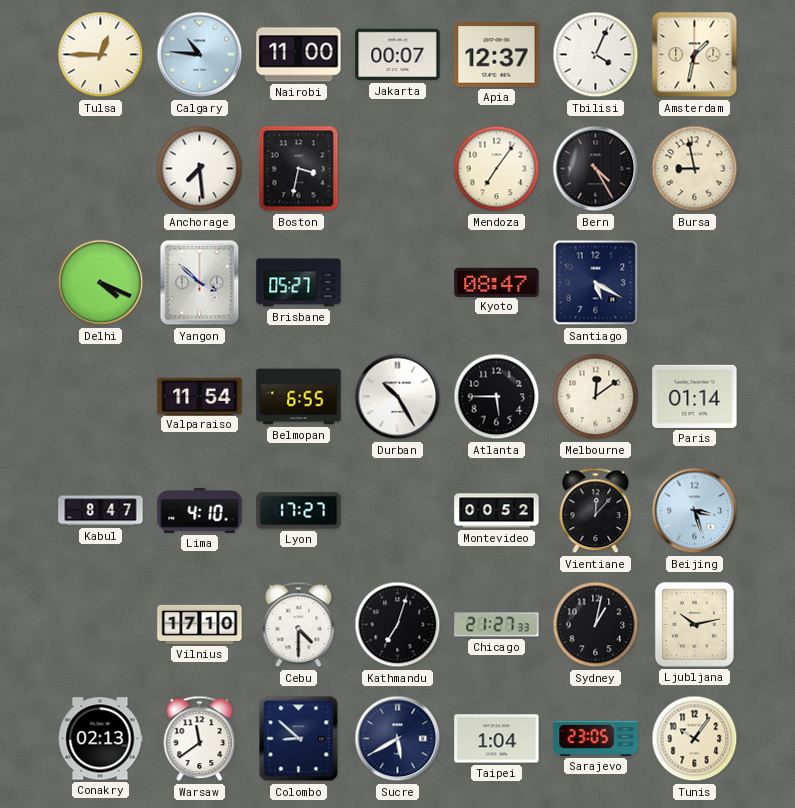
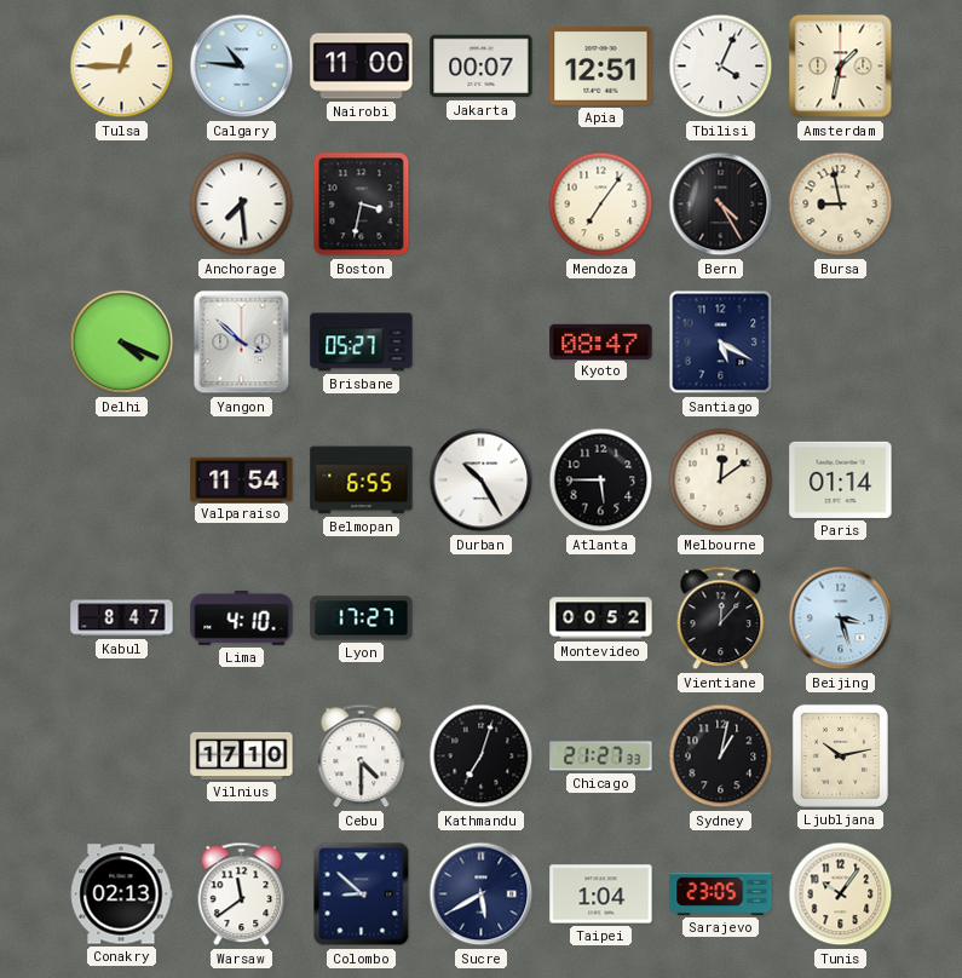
Apia: 12:37 -> 12:51 (601, 67)
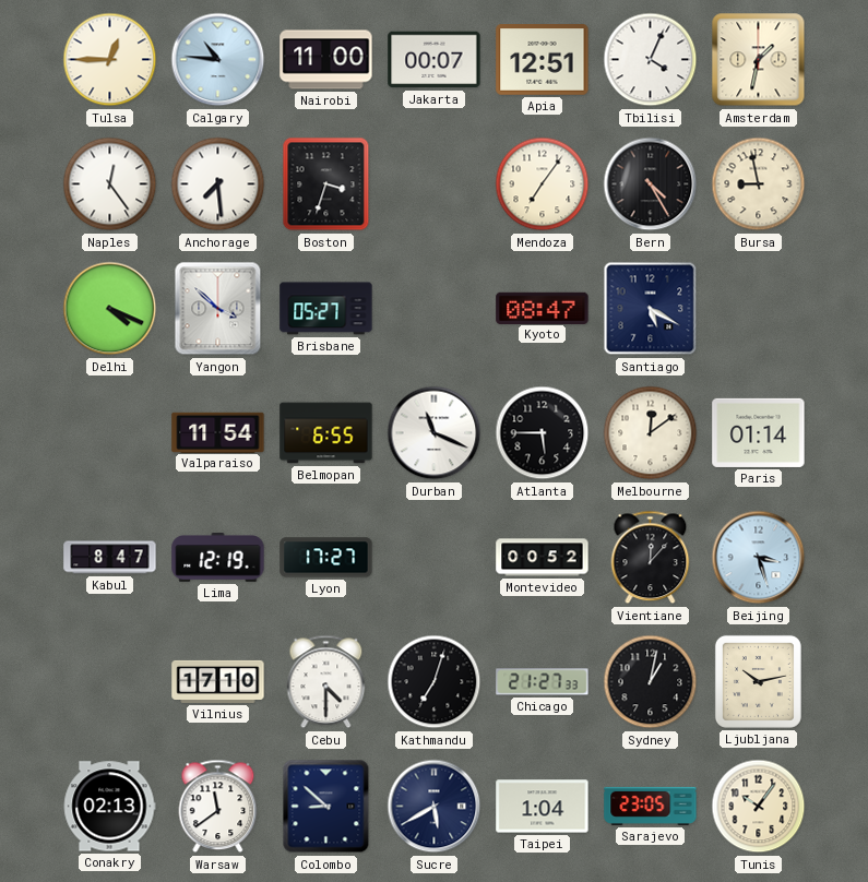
Naples: none -> 12:24 (110, 184)
Boston: 3:32 -> 3:33 (326, 184)
Durban: 10:25 -> 11:19 (435, 433)
Lima: 4:10 -> 12:19 (218, 558)
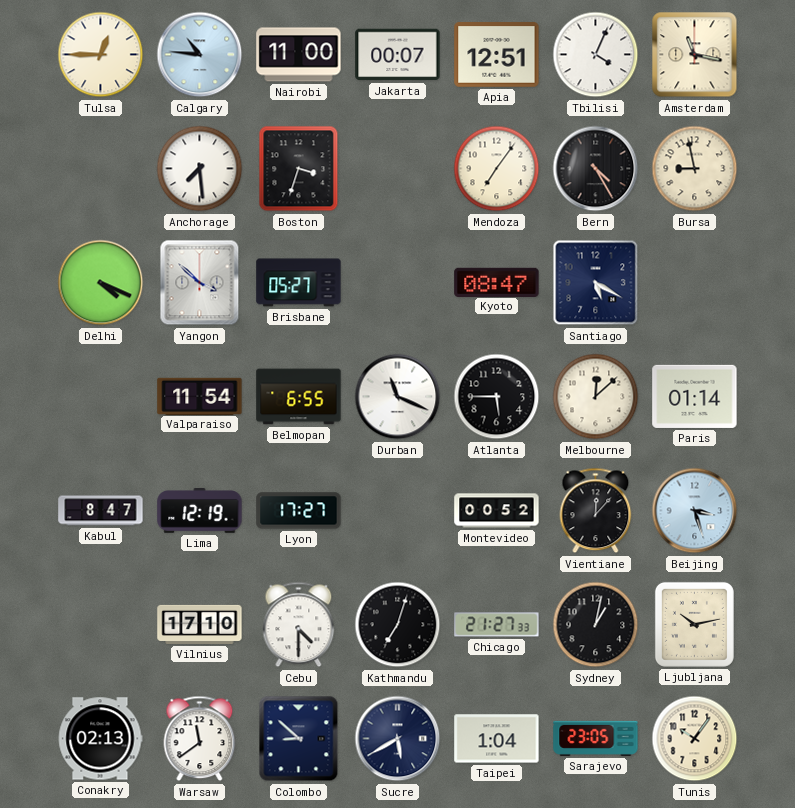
Amsterdam: 1:32 -> 11:17 (695, 55)
Naples: 12:24 -> none (110, 184)
Melbourne: 12:09 -> 12:08 (596, 397)
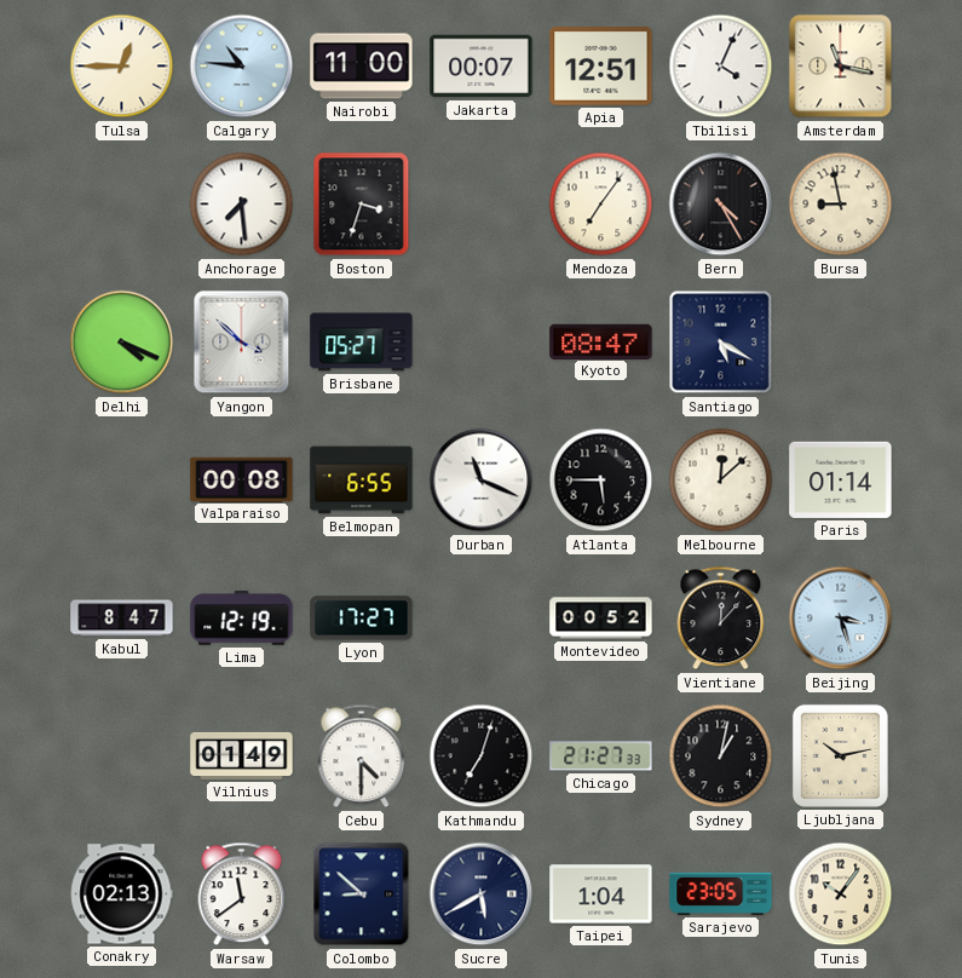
Valparaiso: 11:54 -> 00:08 (242, 479)
Vilnius: 17:10 -> 01:49 (242, 755)
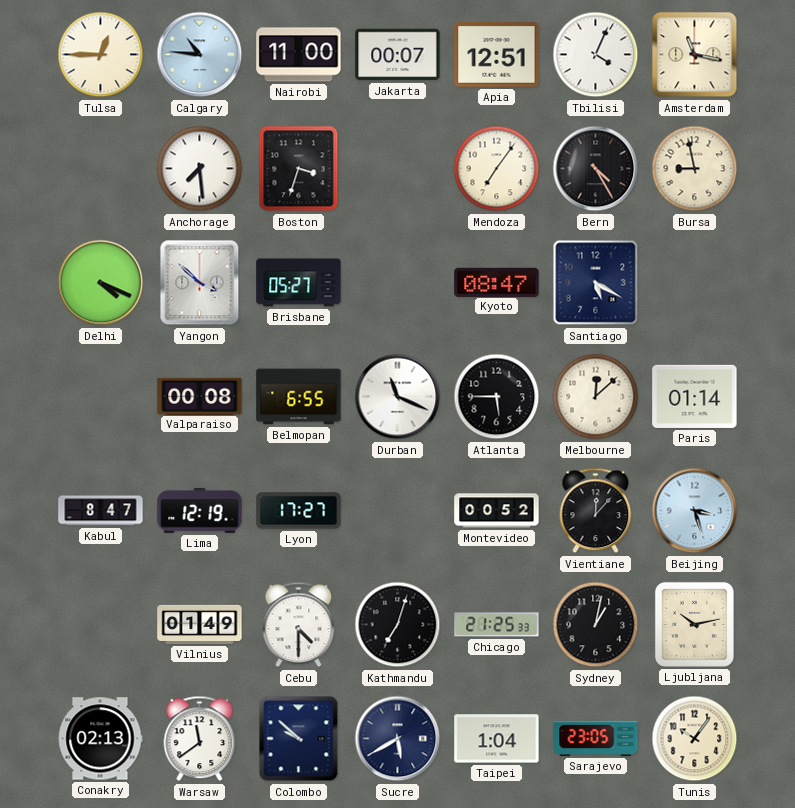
Chicago: 21:27 -> 21:25 (497, 625)
Colombo: 8:52 -> 9:52 (299, 739)
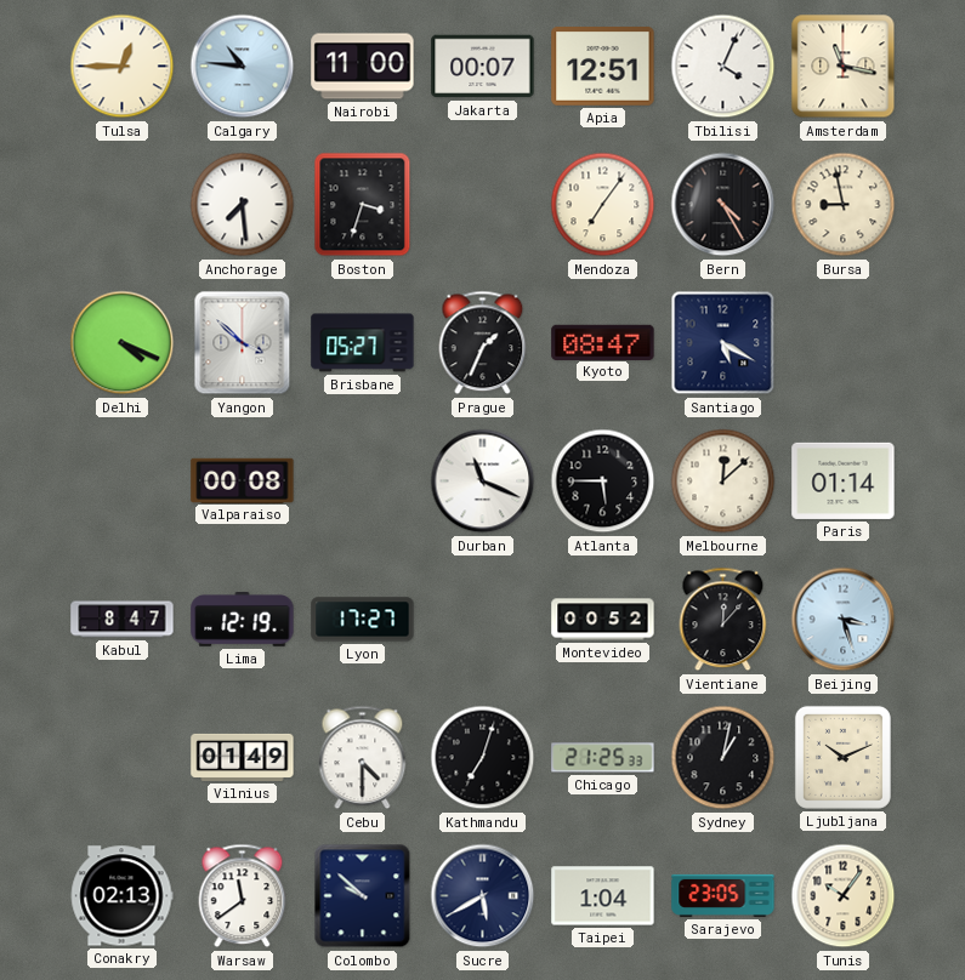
Prague: none -> 1:34 (483, 343)
Belmopan: 6:55 -> none (299, 397)
Ljubljana: 10:13 -> 10:11 (842, 757)
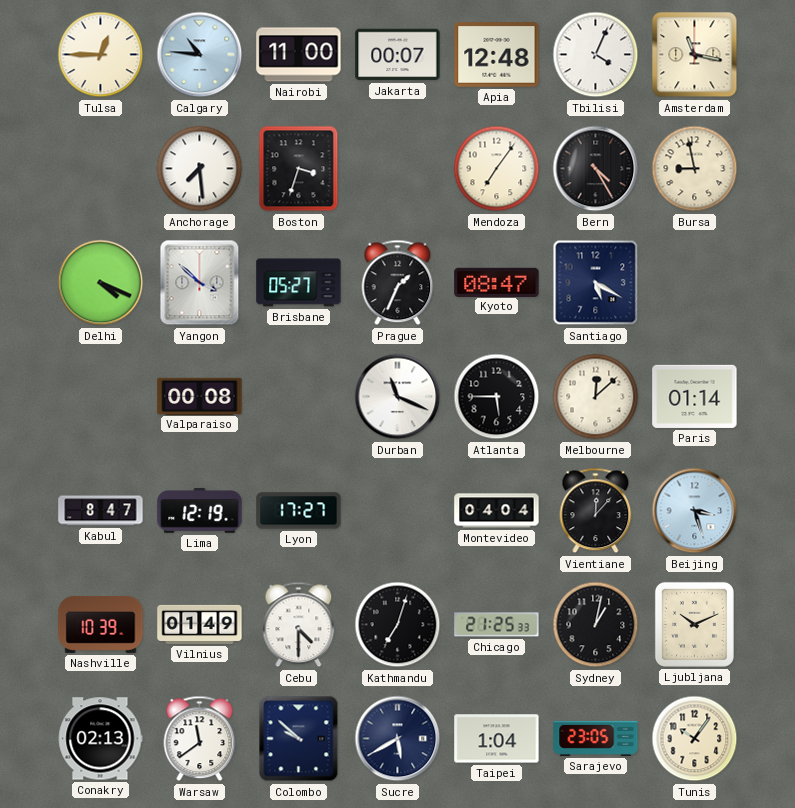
Apia: 12:51 -> 12:48 (497, 55)
Montevideo: 00:52 -> 04:04 (497, 511)
Nashville: none -> 10:39 (101, 624)
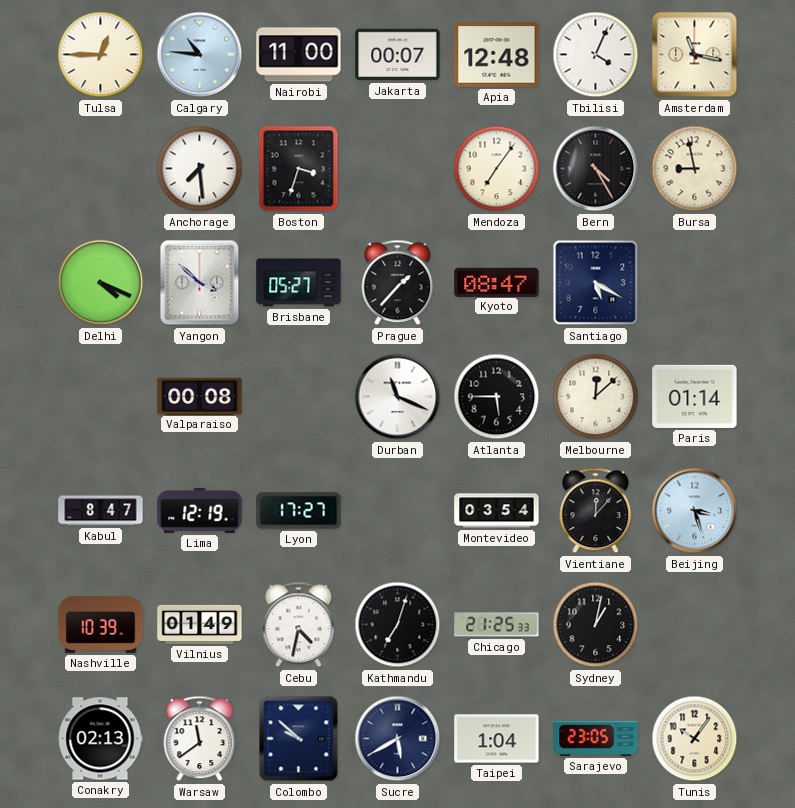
Prague: 1:34 -> 1:37 (398, 283)
Montevideo: 04:04 -> 03:54 (497, 511)
Cebu: 4:30 -> 4:32 (299, 625)
Ljubljana: 10:11 -> none (694, 624)
